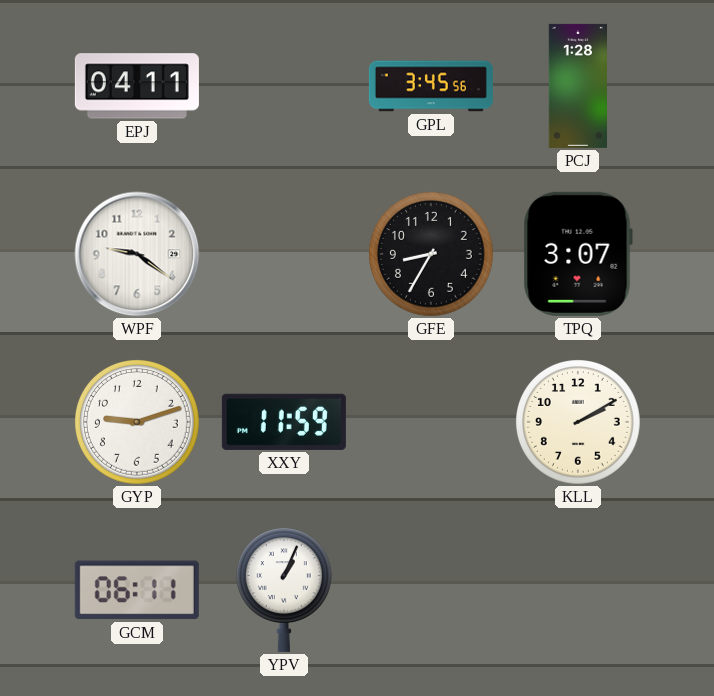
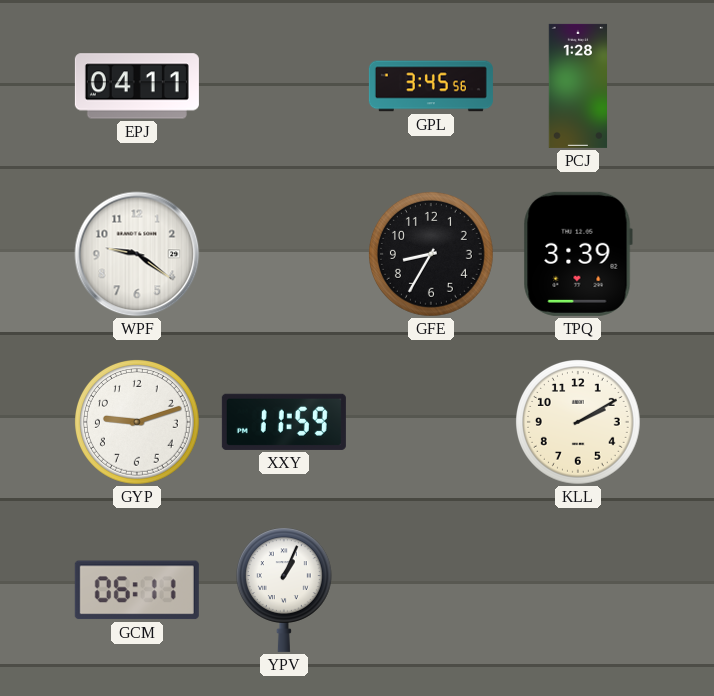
TPQ: 3:07 -> 3:39 (578, 254)
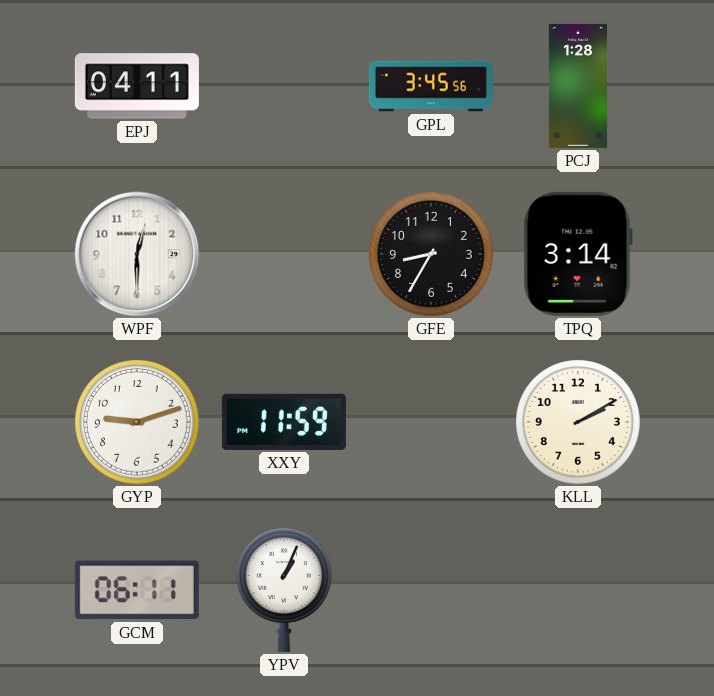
WPF: 9:21 -> 12:30 (137, 254)
TPQ: 3:39 -> 3:14 (578, 254)
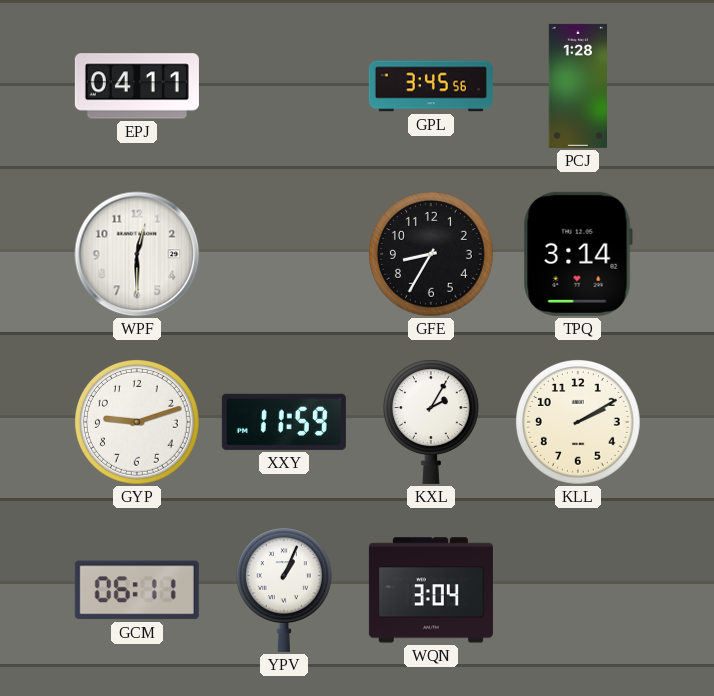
KXL: none -> 2:05 (431, 422)
WQN: none -> 3:04 (431, 590)
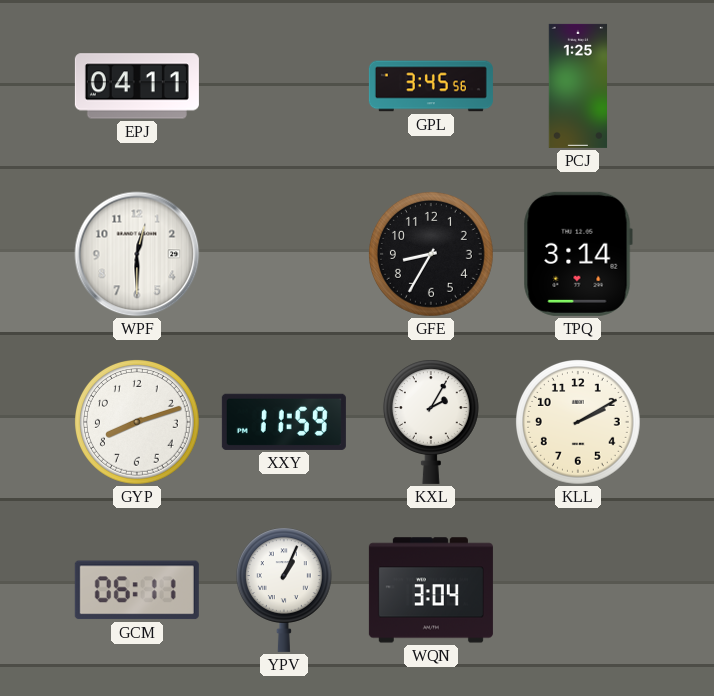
PCJ: 1:28 -> 1:25 (578, 86)
GYP: 9:12 -> 8:12 (138, 423)
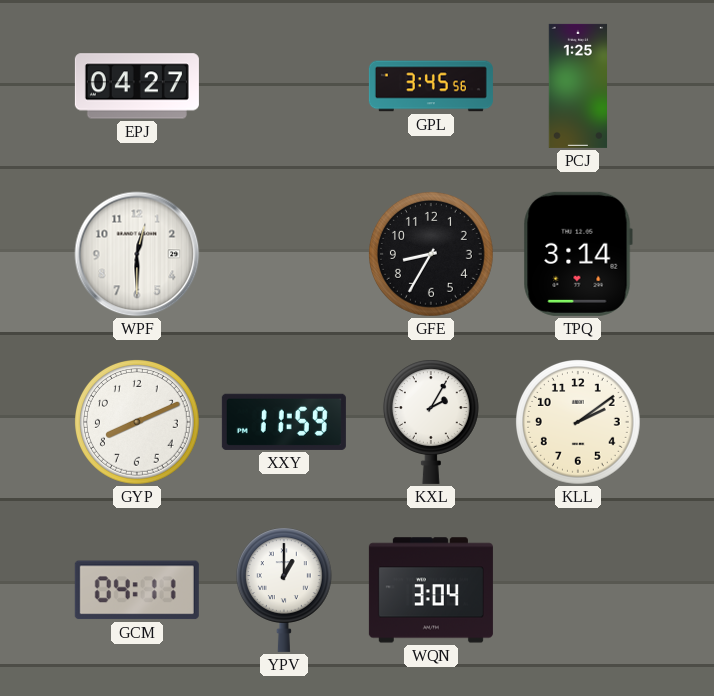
EPJ: 04:11 -> 04:27 (137, 86)
GYP: 8:12 -> 8:11 (138, 423)
KLL: 2:10 -> 2:09 (579, 423)
GCM: 06:11 -> 04:11 (137, 590)
YPV: 1:04 -> 1:00 (284, 590)
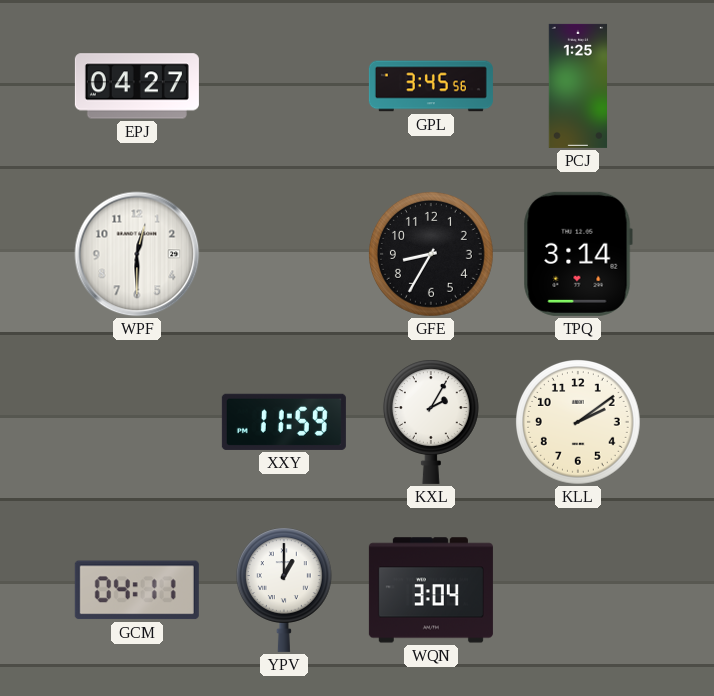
GYP: 8:11 -> none (138, 423)
